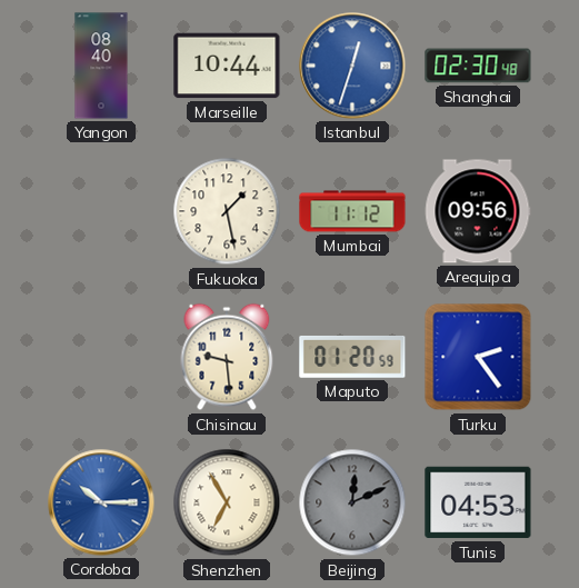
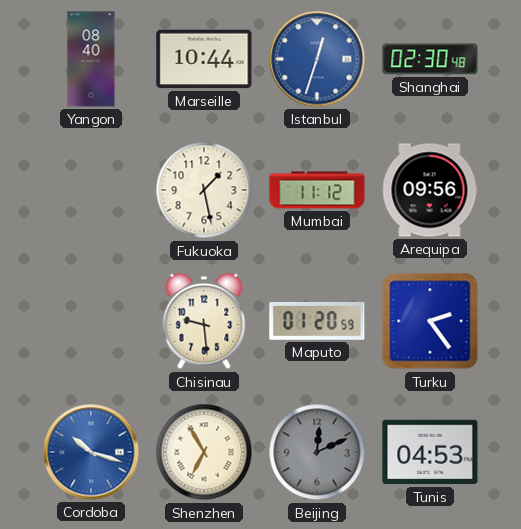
Cordoba: 10:15 -> 10:18 (91, 452)
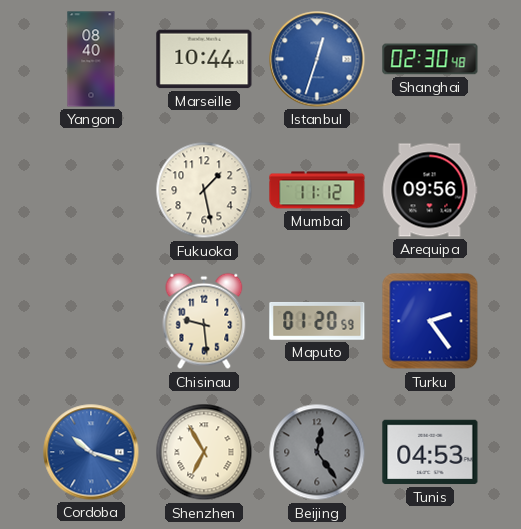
Beijing: 12:11 -> 12:24 (317, 452)
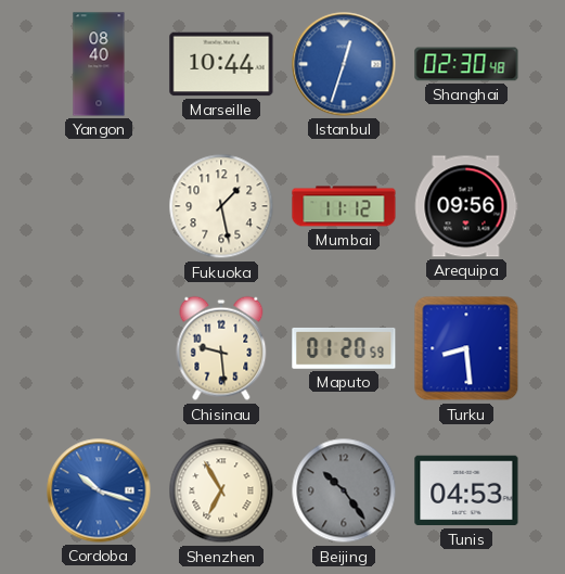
Turku: 2:24 -> 8:29 (466, 348)
Beijing: 12:24 -> 10:24 (344, 490)
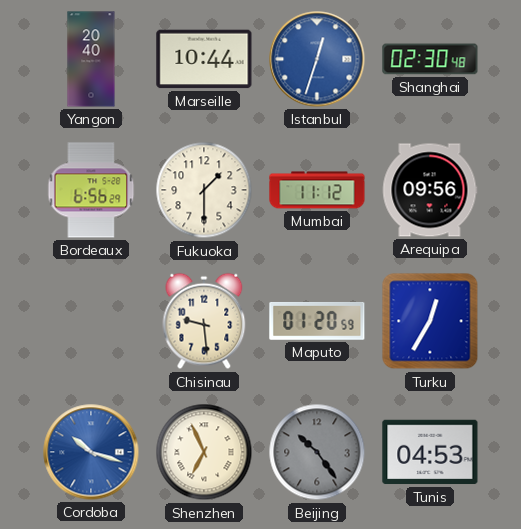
Yangon: 08:40 -> 20:40 (91, 59)
Bordeaux: none -> 6:56 (91, 190)
Fukuoka: 1:28 -> 1:30 (204, 190)
Turku: 8:29 -> 12:35 (430, 321)
Shenzhen: 6:55 -> 6:56 (204, 452)
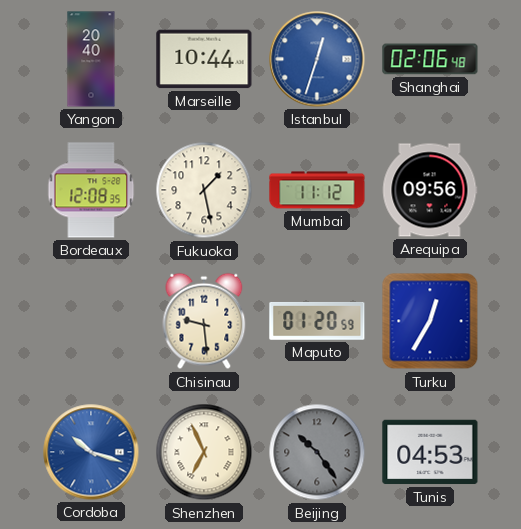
Shanghai: 02:30 -> 02:06 (430, 59)
Bordeaux: 6:56 -> 12:08 (91, 190)
Fukuoka: 1:30 -> 1:28 (204, 190)
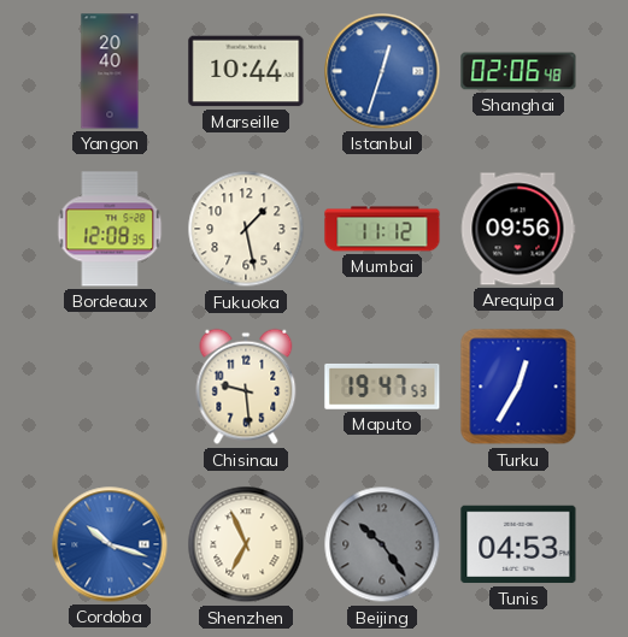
Maputo: 01:20 -> 19:47 (382, 387)
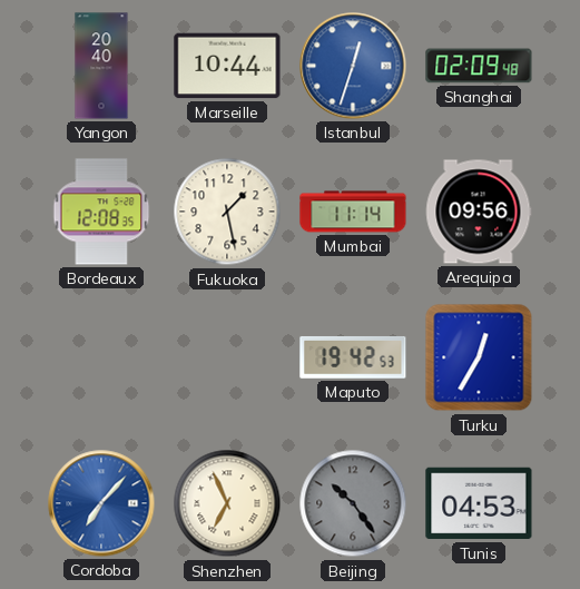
Shanghai: 02:06 -> 02:09 (479, 66)
Mumbai: 11:12 -> 11:14 (353, 212)
Chisinau: 9:29 -> none (246, 387)
Maputo: 19:47 -> 19:42 (353, 357)
Cordoba: 10:18 -> 7:07 (101, 503)
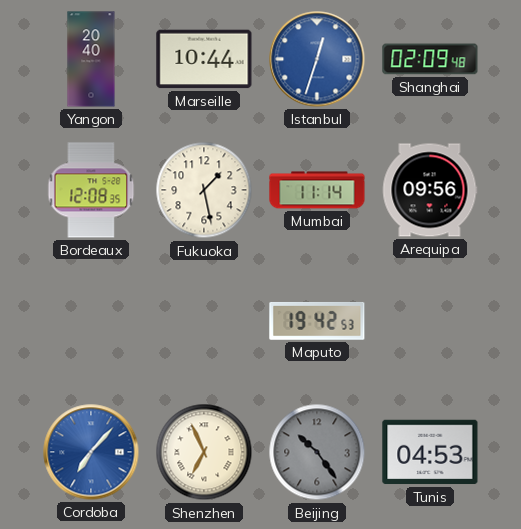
Turku: 12:35 -> none (479, 357)
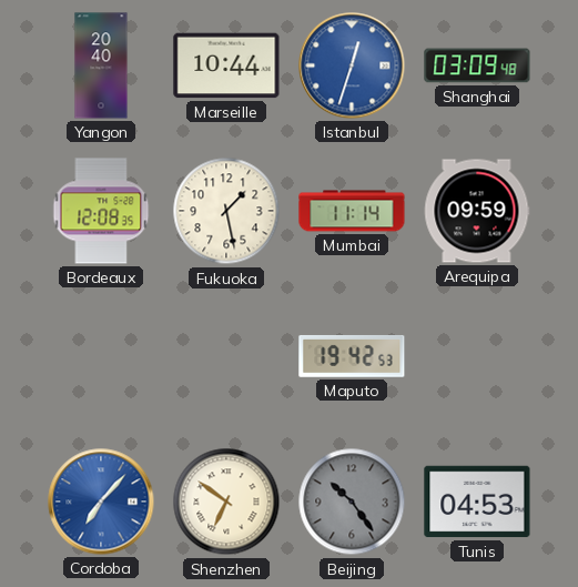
Shanghai: 02:09 -> 03:09 (477, 65)
Arequipa: 09:56 -> 09:59 (477, 211)
Shenzhen: 6:56 -> 6:51 (226, 502)
